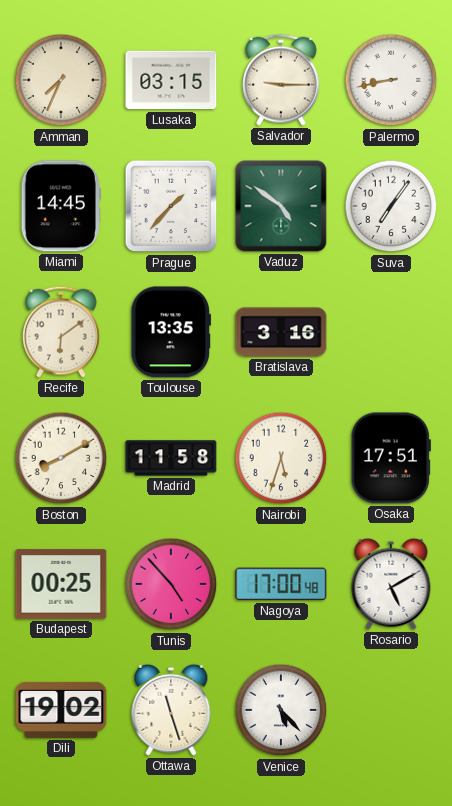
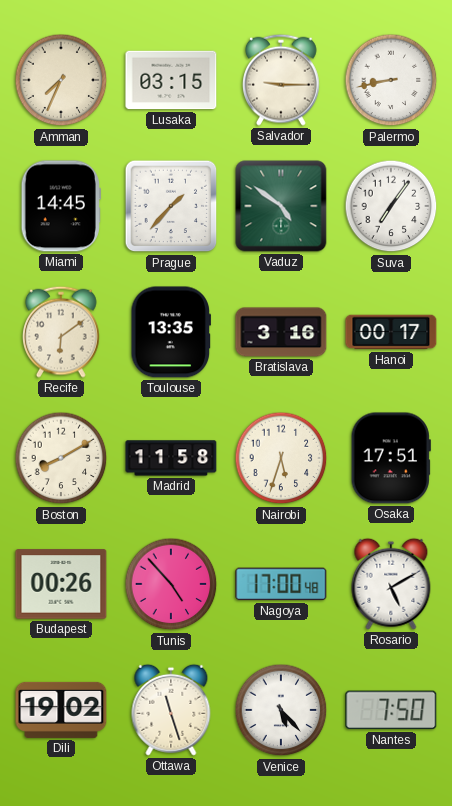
Hanoi: none -> 00:17 (391, 332)
Budapest: 00:25 -> 00:26 (61, 584)
Nantes: none -> 7:50 (391, 710)
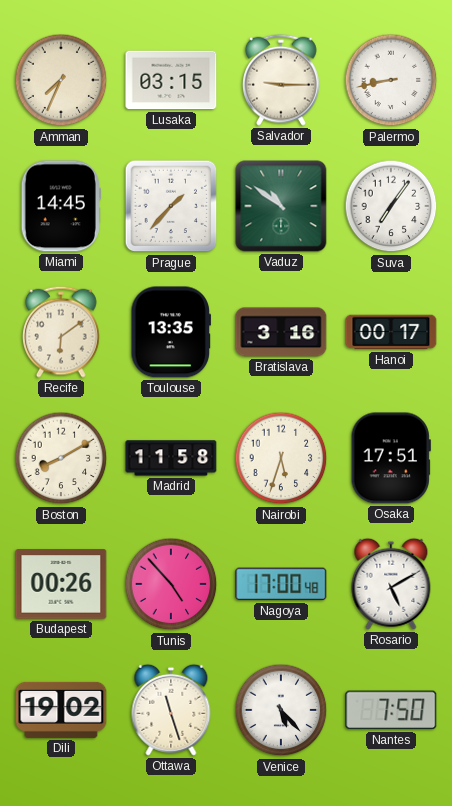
Vaduz: 4:51 -> 10:51 (281, 206)
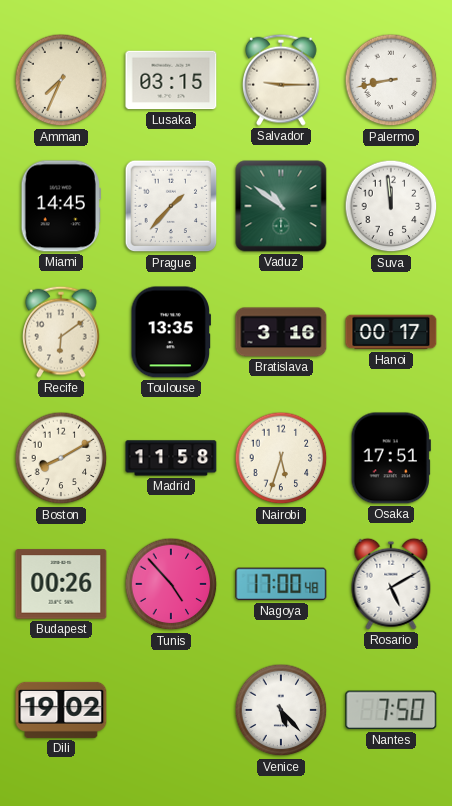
Suva: 7:06 -> 11:59 (391, 206)
Ottawa: 11:27 -> none (171, 710)
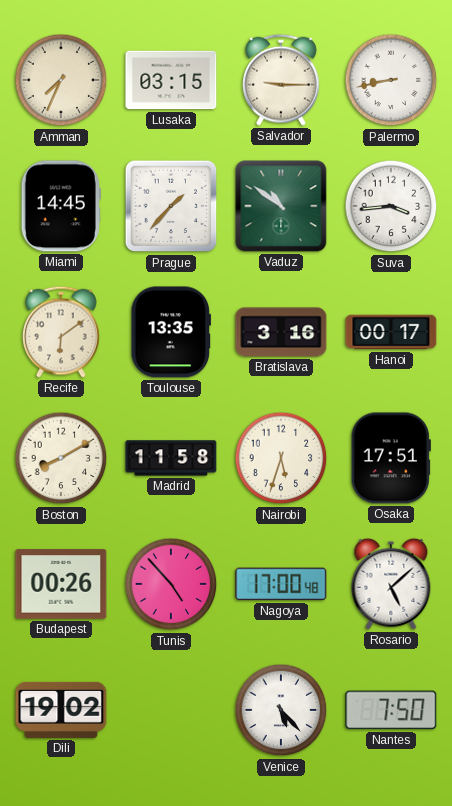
Suva: 11:59 -> 3:44 (391, 206)
Rosario: 5:10 -> 5:08 (391, 584)
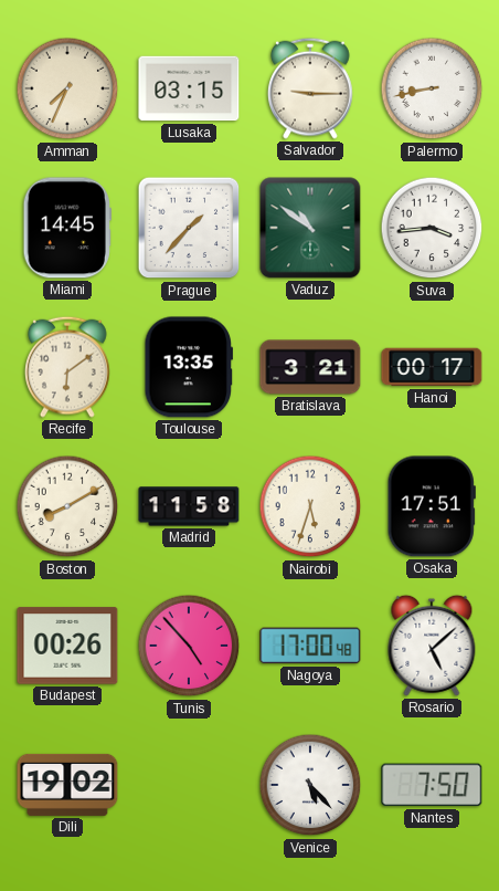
Bratislava: 3:16 -> 3:21 (310, 367)
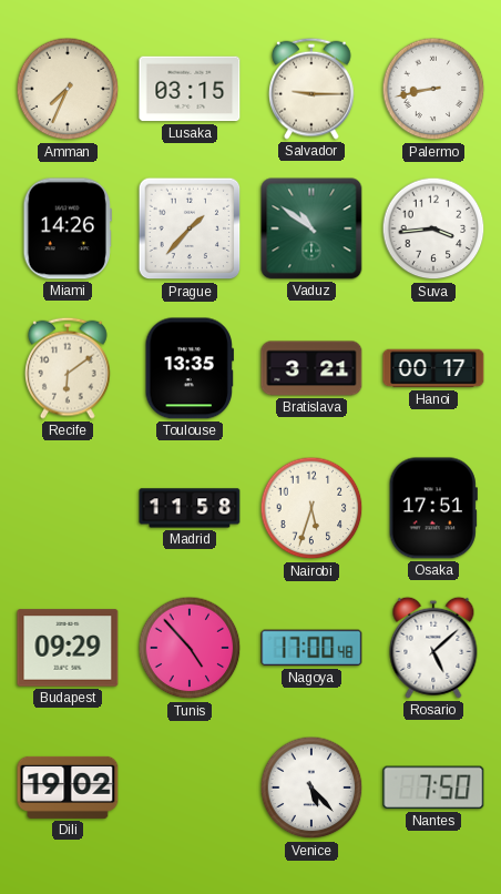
Miami: 14:45 -> 14:26 (68, 228)
Boston: 8:10 -> none (67, 506)
Budapest: 00:26 -> 09:29 (68, 648)
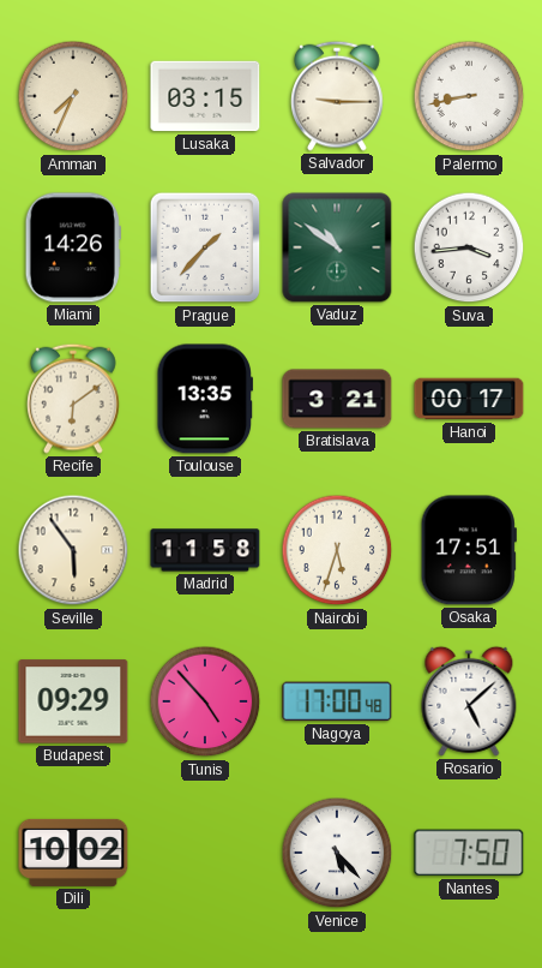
Seville: none -> 5:54 (73, 550)
Dili: 19:02 -> 10:02 (73, 853)
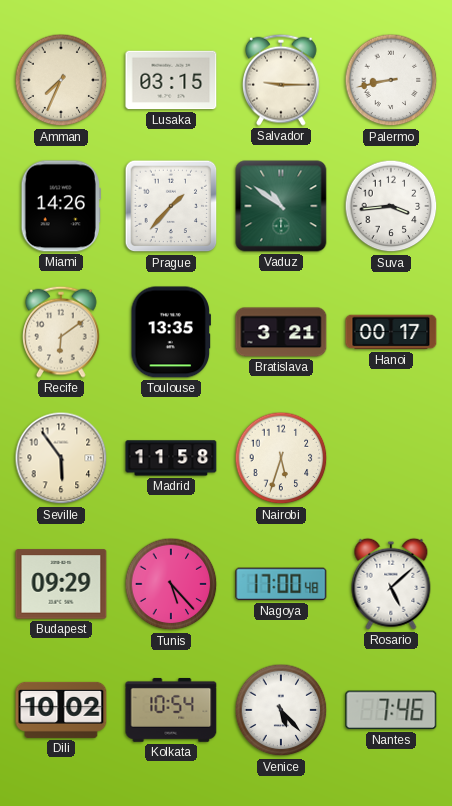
Osaka: 17:51 -> none (469, 550)
Tunis: 4:53 -> 5:23 (171, 584)
Kolkata: none -> 10:54 (171, 710)
Nantes: 7:50 -> 7:46 (391, 710)
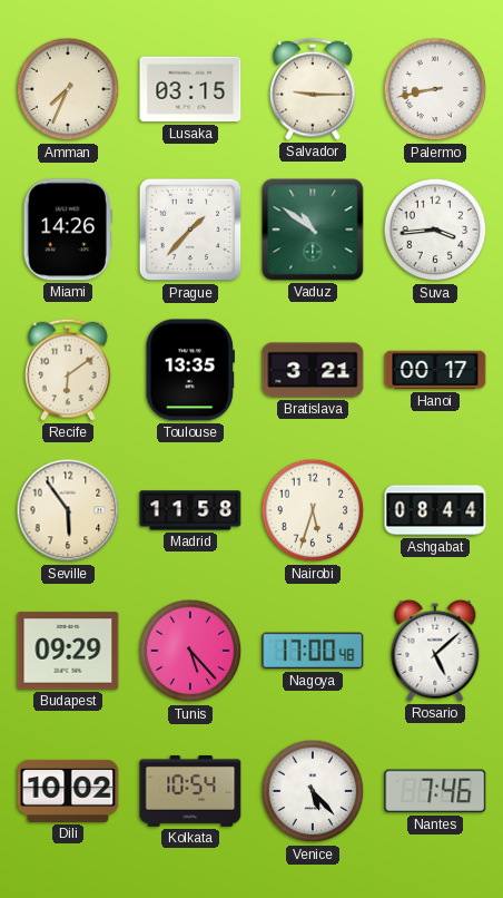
Ashgabat: none -> 08:44 (435, 510)
